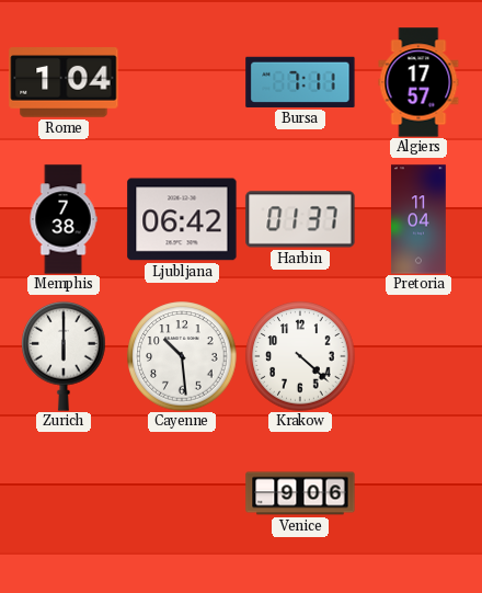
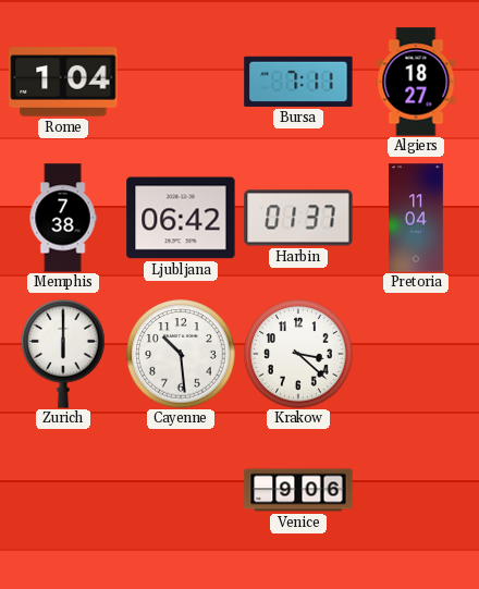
Algiers: 17:57 -> 18:27 (416, 82)
Krakow: 4:22 -> 3:22 (298, 354)
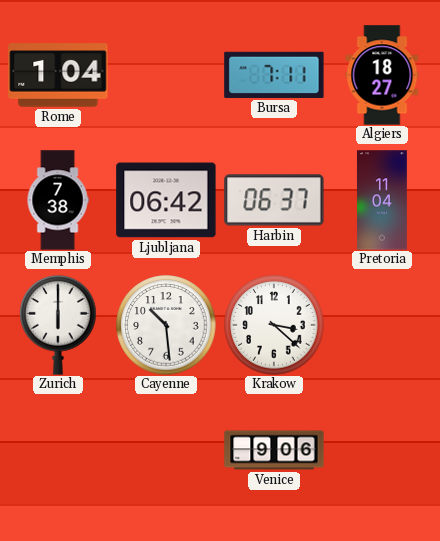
Harbin: 01:37 -> 06:37 (274, 200)
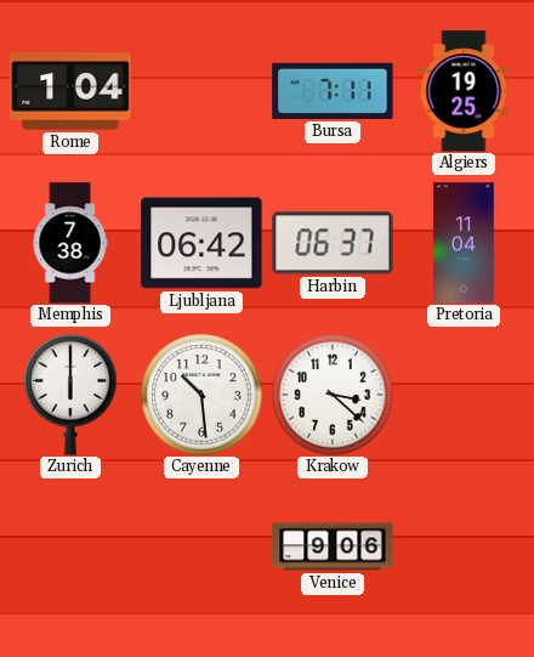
Algiers: 18:27 -> 19:25 (464, 91)
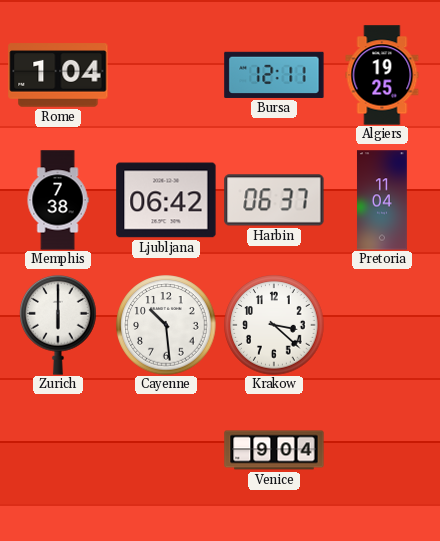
Bursa: 7:11 -> 12:11 (274, 75)
Venice: 9:06 -> 9:04 (274, 450)
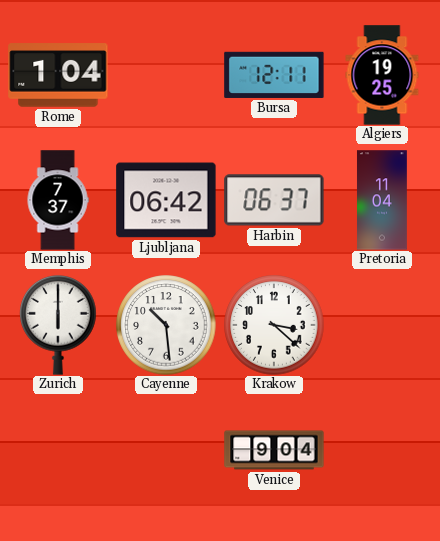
Memphis: 7:38 -> 7:37 (58, 200)
